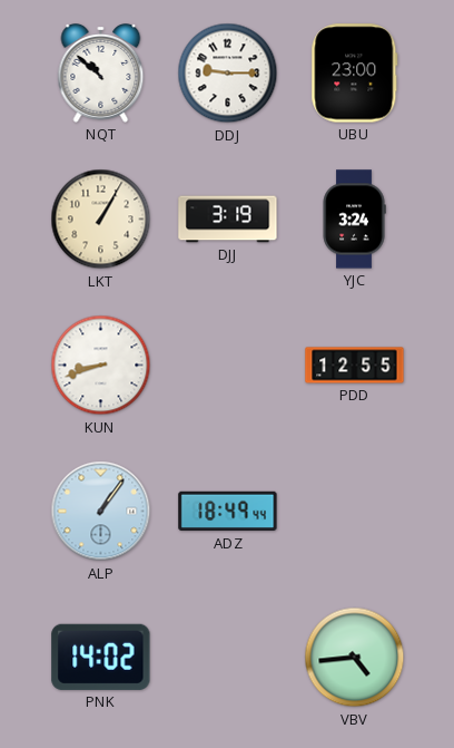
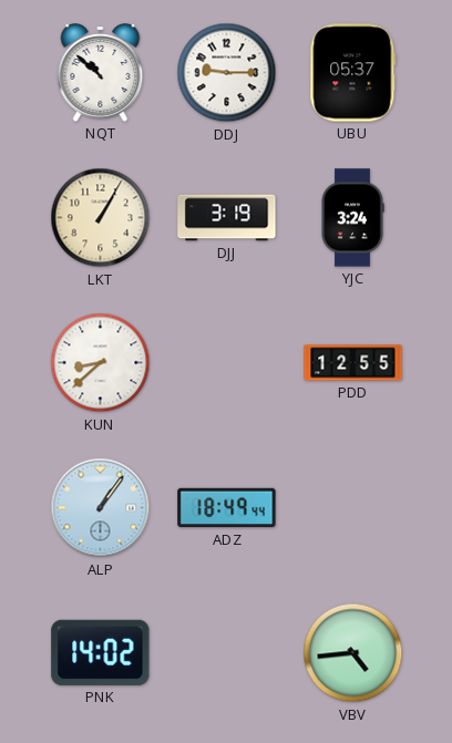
UBU: 23:00 -> 05:37 (353, 73)
KUN: 8:42 -> 8:38 (101, 363)
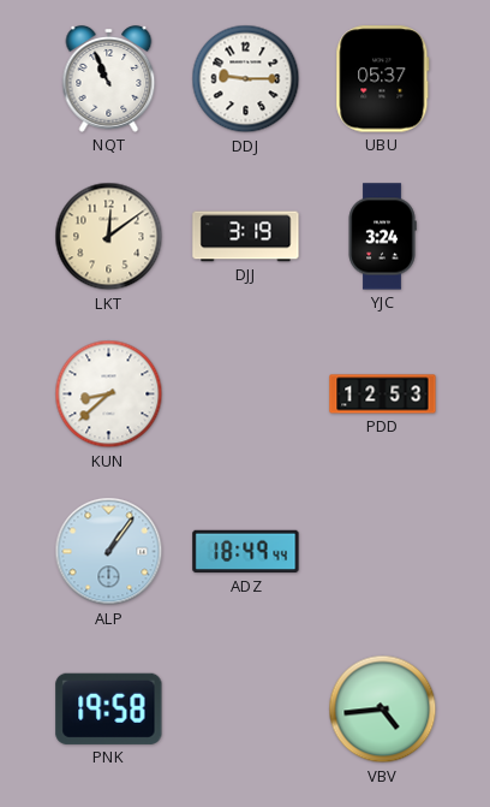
NQT: 10:52 -> 10:56 (109, 79)
LKT: 1:05 -> 12:09 (109, 237)
PDD: 12:55 -> 12:53 (383, 394)
PNK: 14:02 -> 19:58 (109, 708)
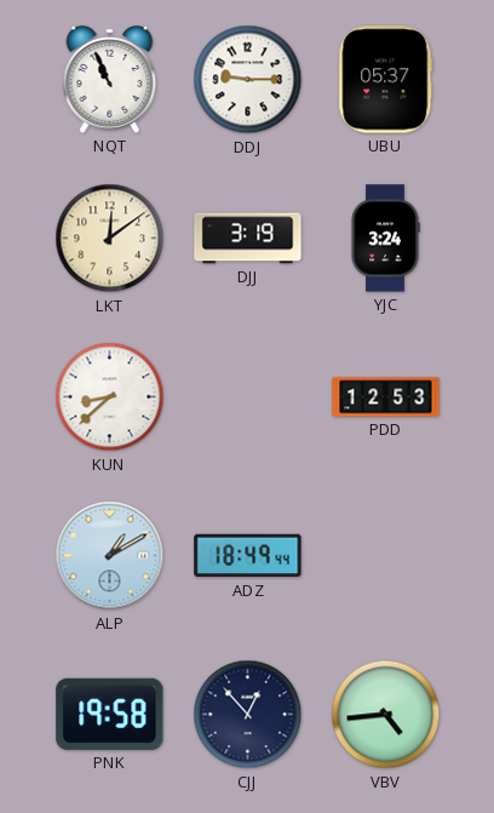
ALP: 1:06 -> 1:10 (110, 556)
CJJ: none -> 12:53 (248, 715)
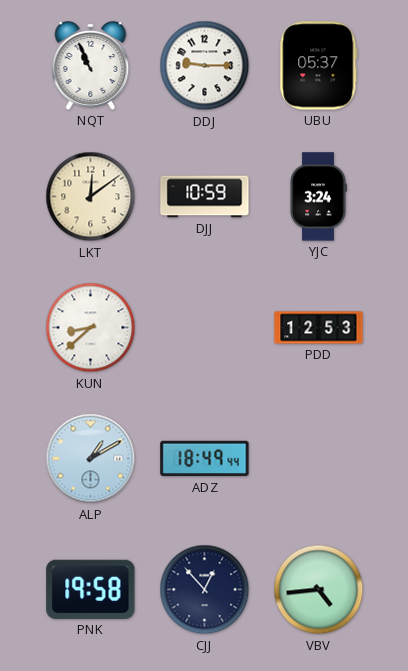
DJJ: 3:19 -> 10:59 (205, 197)
